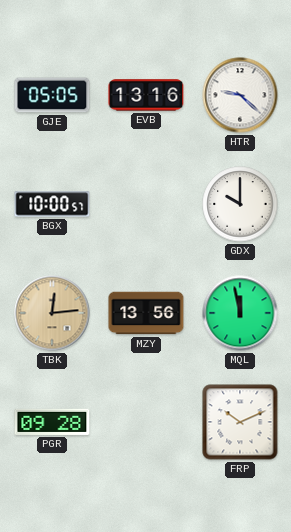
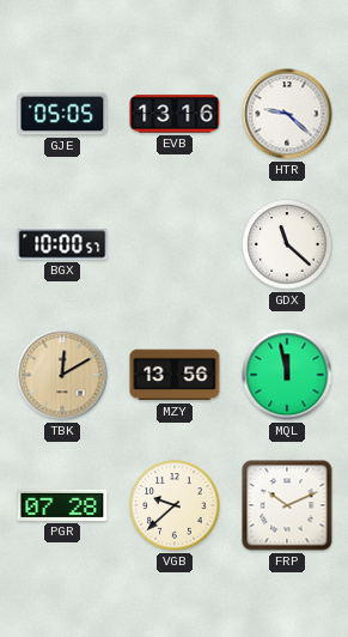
GDX: 10:00 -> 11:22 (287, 244)
TBK: 12:14 -> 12:10 (62, 375)
PGR: 09:28 -> 07:28 (62, 505)
VGB: none -> 9:38 (175, 505)
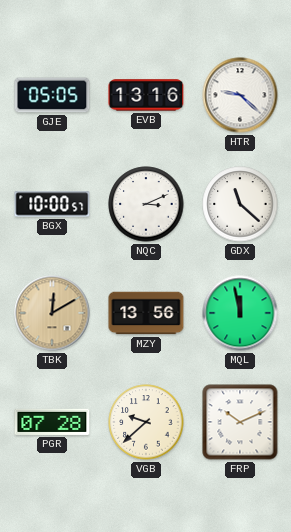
NQC: none -> 3:11 (146, 204)
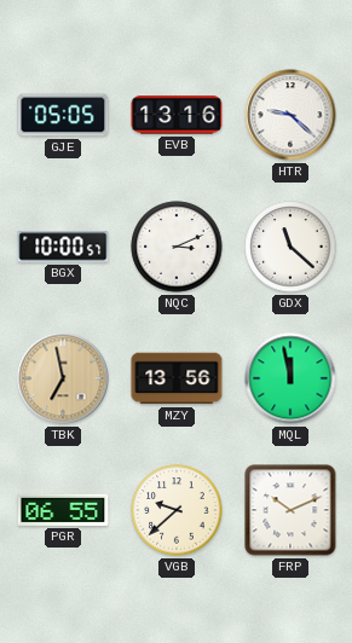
TBK: 12:10 -> 6:58 (63, 378)
PGR: 07:28 -> 06:55 (63, 510)
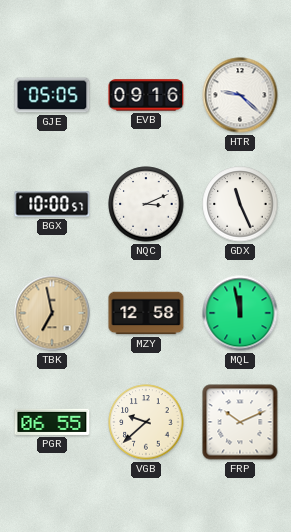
EVB: 13:16 -> 09:16 (146, 95)
GDX: 11:22 -> 11:26 (240, 204)
MZY: 13:56 -> 12:58 (146, 313)
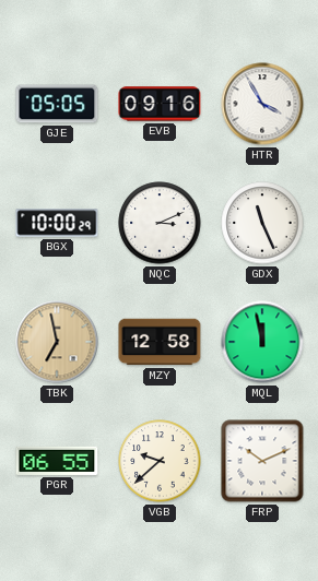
HTR: 9:22 -> 3:55 (262, 104)
BGX: 10:00:57 -> 10:00:29 (57, 223)
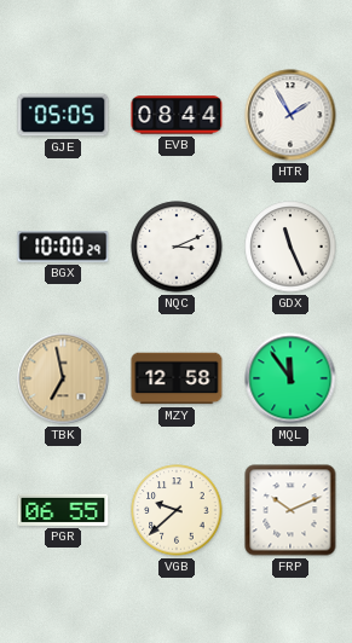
EVB: 09:16 -> 08:44 (177, 115)
HTR: 3:55 -> 1:55 (290, 115)
MQL: 11:58 -> 11:54 (290, 378)
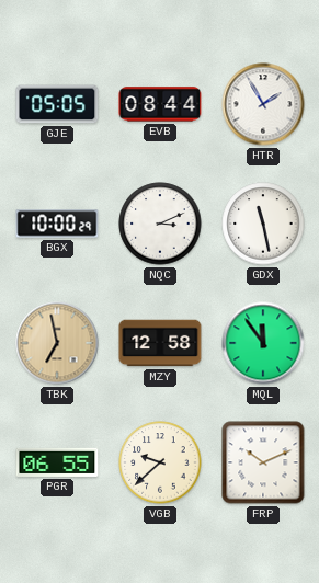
GDX: 11:26 -> 11:28 (263, 224)
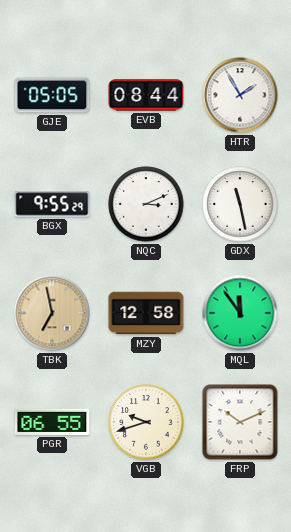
BGX: 10:00 -> 9:55 (52, 204)
VGB: 9:38 -> 9:42 (146, 422)
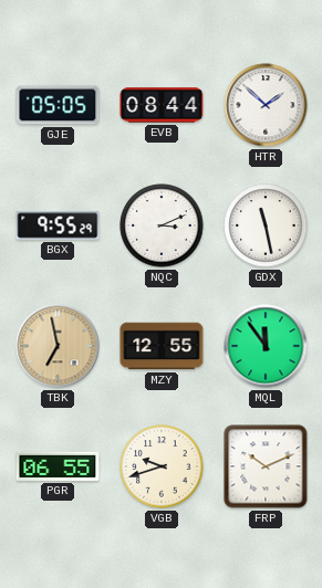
HTR: 1:55 -> 1:52 (266, 105)
MZY: 12:58 -> 12:55 (162, 346)
